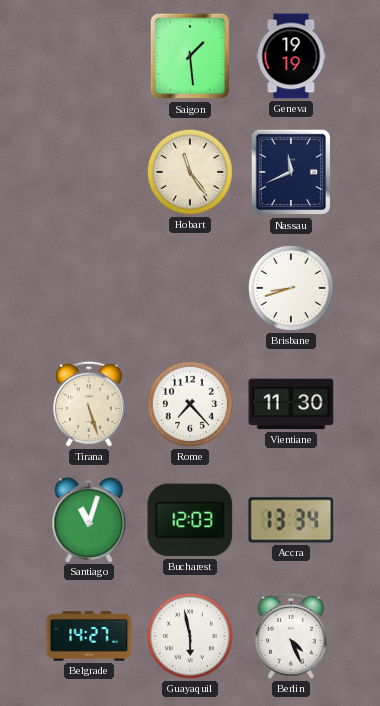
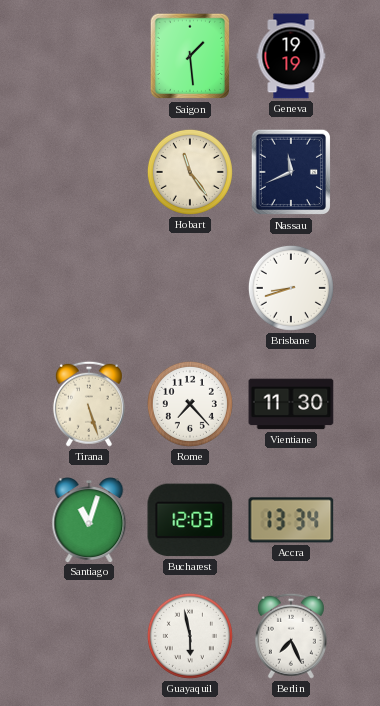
Belgrade: 14:27 -> none (89, 636)
Berlin: 4:26 -> 7:26 (291, 636)
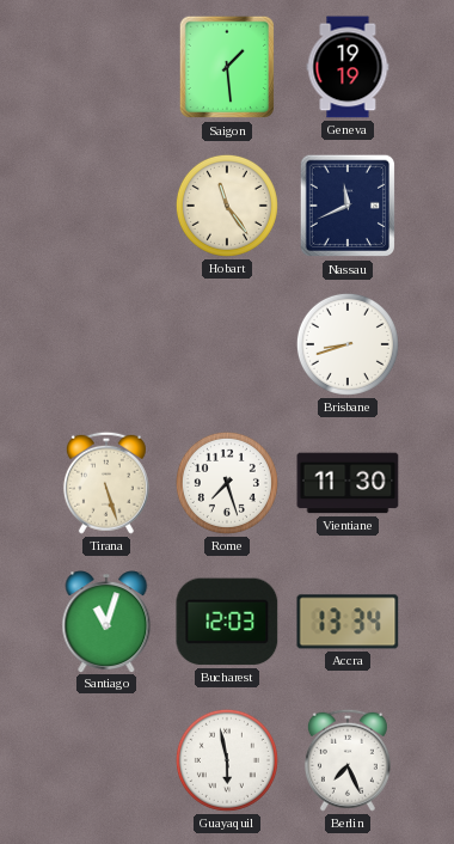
Rome: 7:23 -> 7:27 (227, 483)
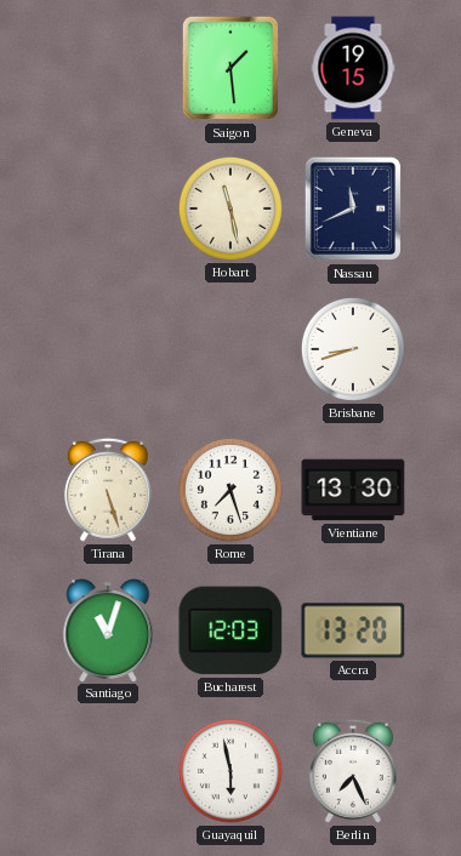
Geneva: 19:19 -> 19:15 (353, 68)
Hobart: 11:24 -> 11:28 (231, 209)
Vientiane: 11:30 -> 13:30 (353, 490)
Accra: 13:34 -> 13:20 (353, 630)
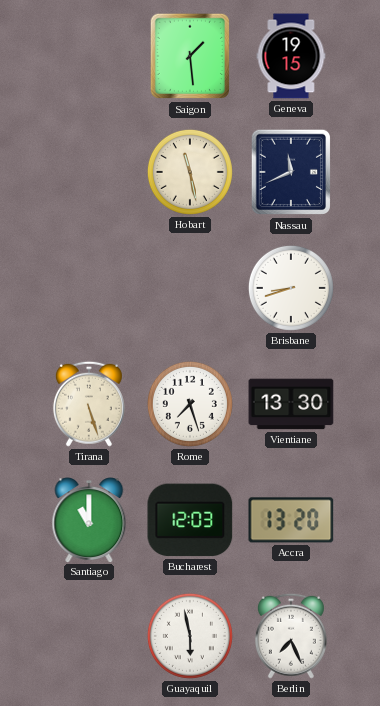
Santiago: 11:03 -> 11:00 (89, 520)
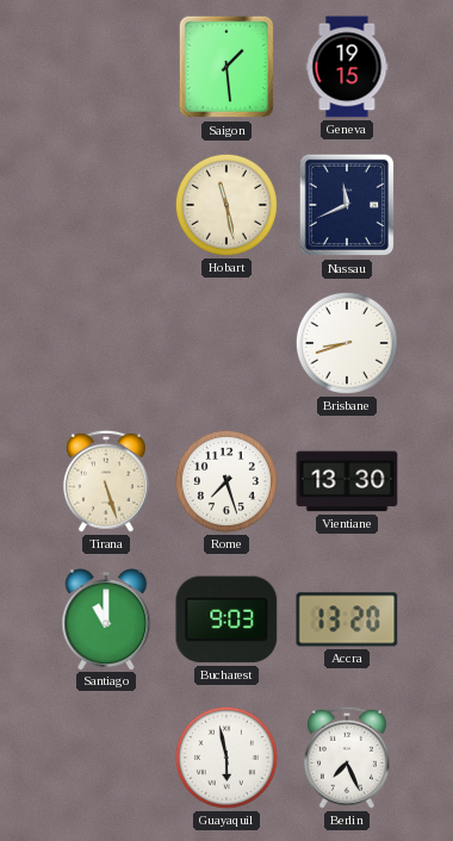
Bucharest: 12:03 -> 9:03 (226, 619)
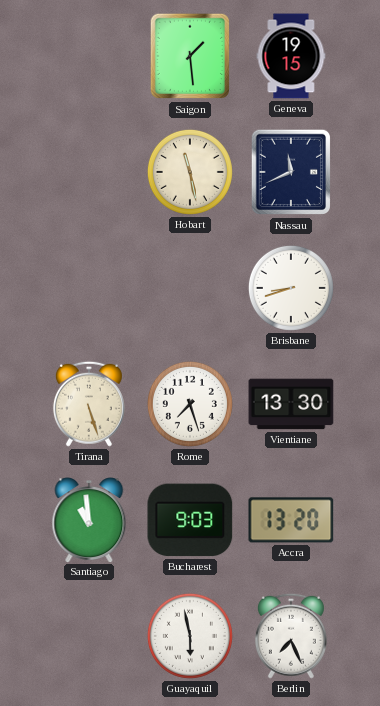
Santiago: 11:00 -> 10:59 (89, 520)
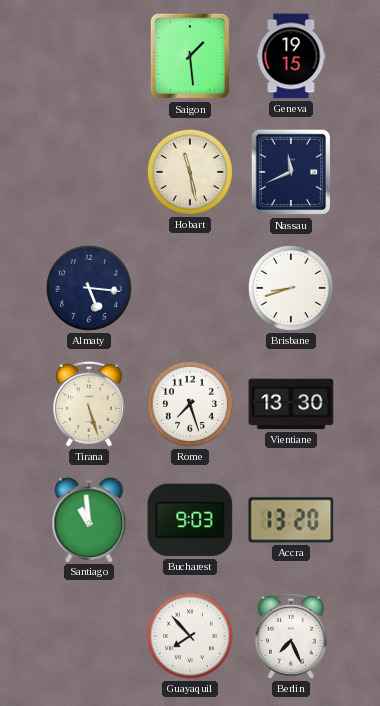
Almaty: none -> 5:16 (89, 288)
Guayaquil: 5:58 -> 7:53 (190, 636)
